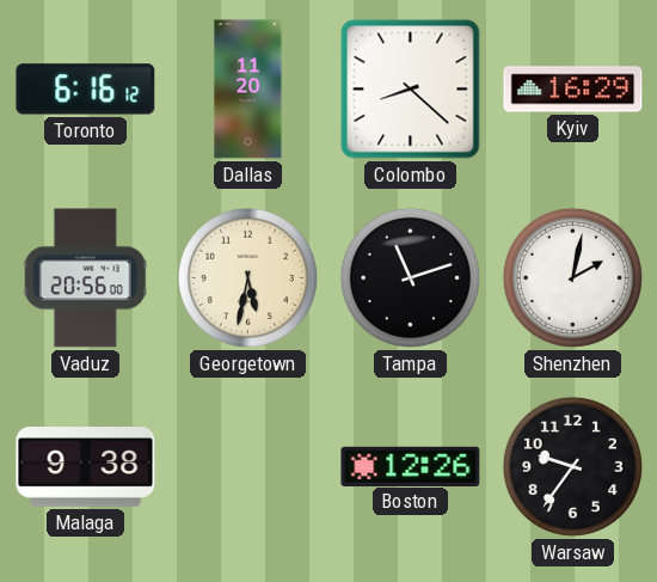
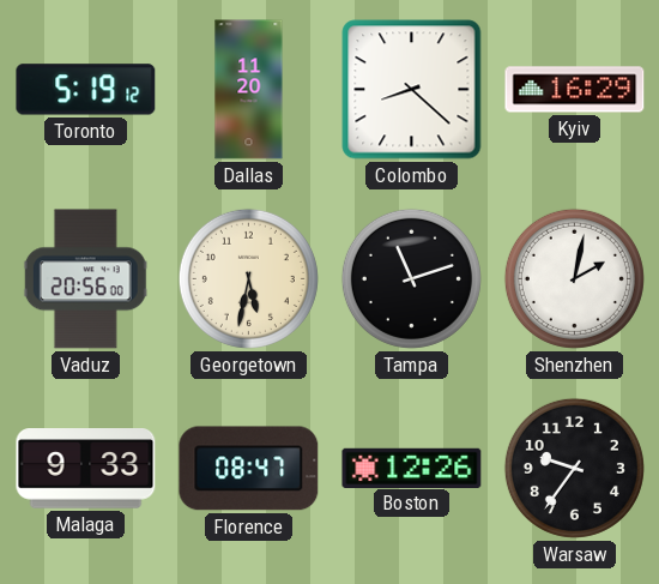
Toronto: 6:16 -> 5:19 (86, 90)
Malaga: 9:38 -> 9:33 (86, 469)
Florence: none -> 08:47 (249, 469)
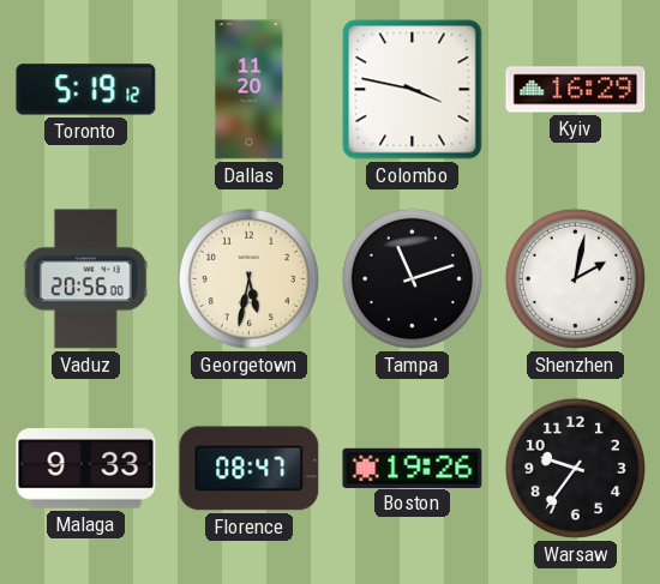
Colombo: 8:22 -> 3:47 (413, 90)
Boston: 12:26 -> 19:26 (413, 468)
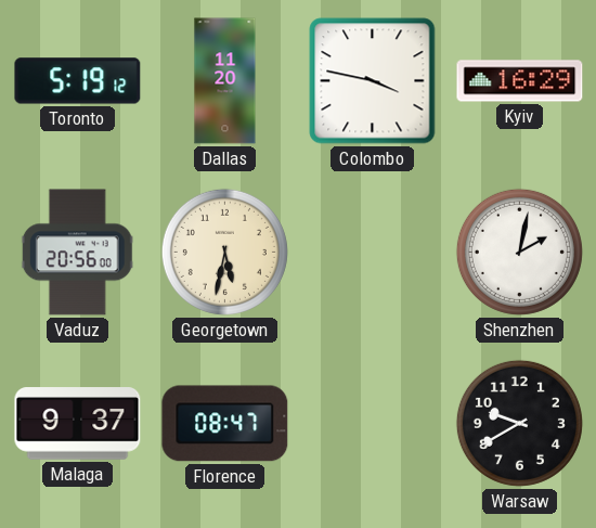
Tampa: 11:12 -> none (412, 278)
Malaga: 9:33 -> 9:37 (78, 424)
Boston: 19:26 -> none (413, 468)
Warsaw: 9:36 -> 9:40 (519, 423)
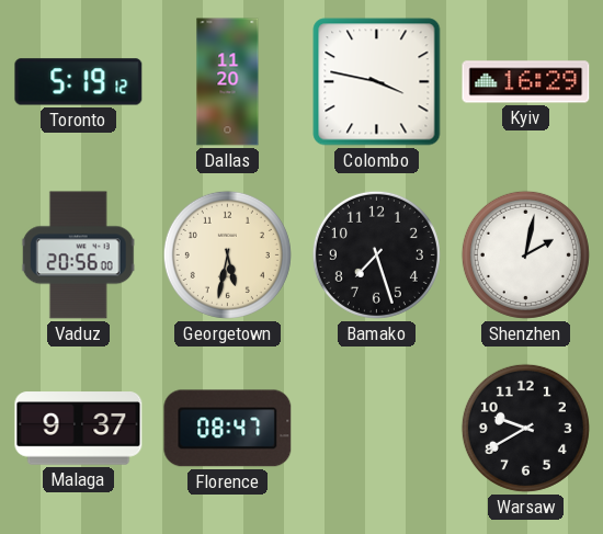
Bamako: none -> 7:27 (376, 254)
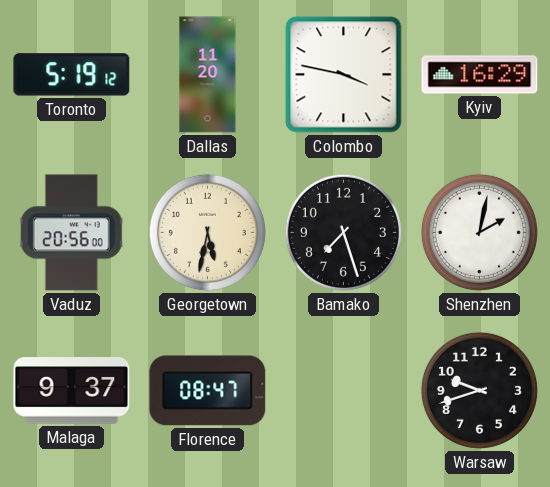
Warsaw: 9:40 -> 9:42 (479, 390)
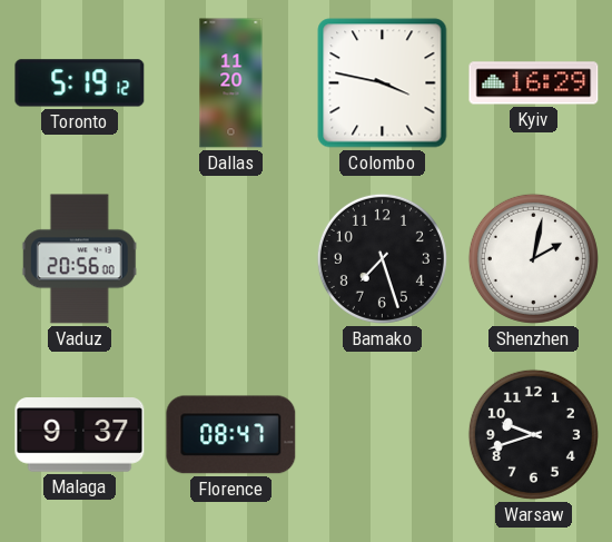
Georgetown: 5:32 -> none (207, 232)
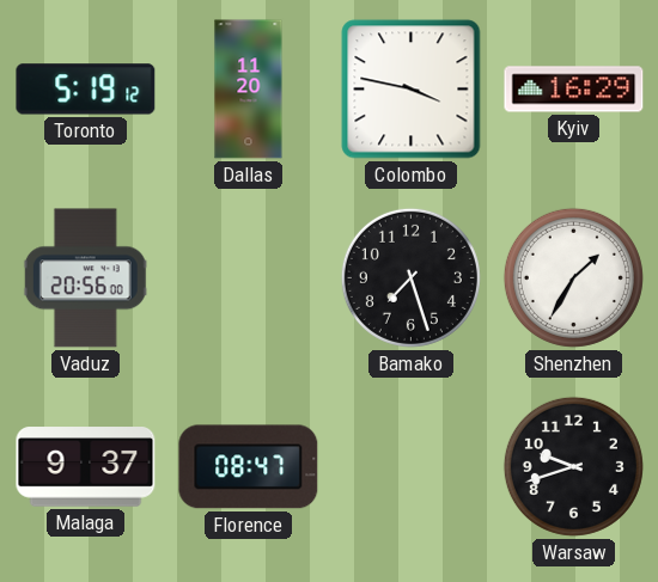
Shenzhen: 2:02 -> 1:35 (573, 277)
